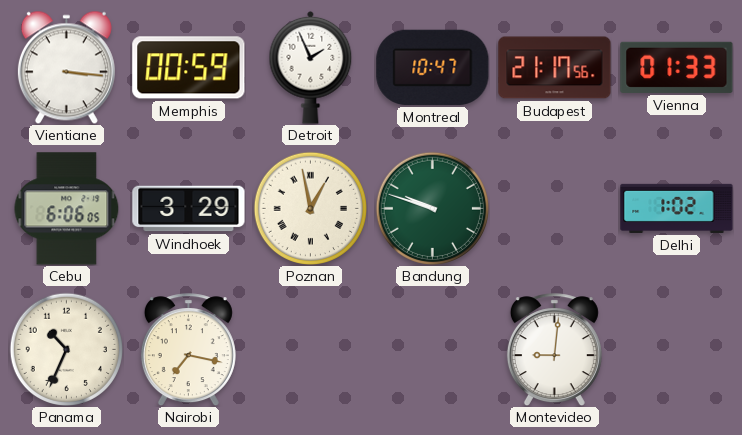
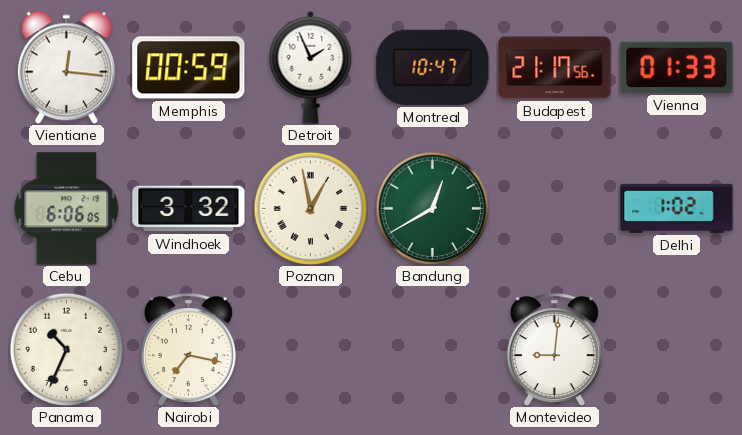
Vientiane: 3:16 -> 12:16 (66, 67)
Windhoek: 3:29 -> 3:32 (189, 209)
Bandung: 9:48 -> 12:40 (432, 208)
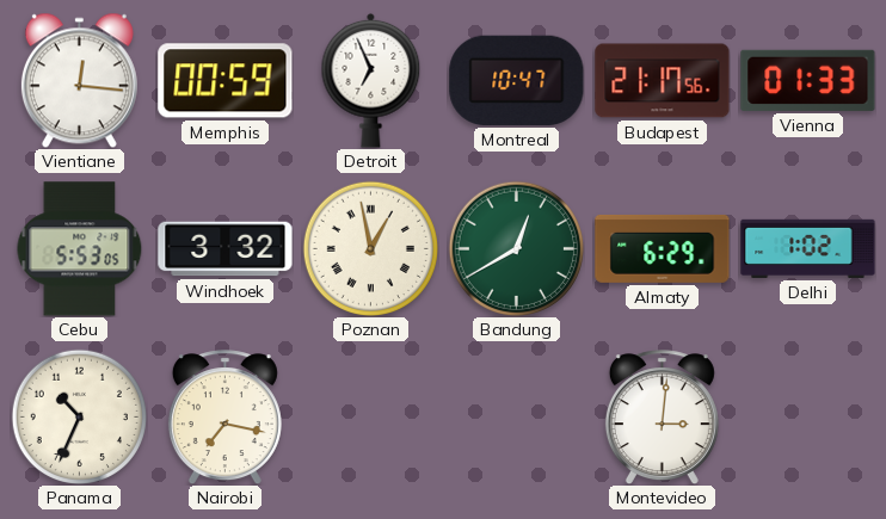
Detroit: 1:56 -> 6:56 (371, 80)
Cebu: 6:06 -> 5:53 (80, 249)
Almaty: none -> 6:29 (663, 248)
Montevideo: 9:01 -> 3:01 (662, 418)
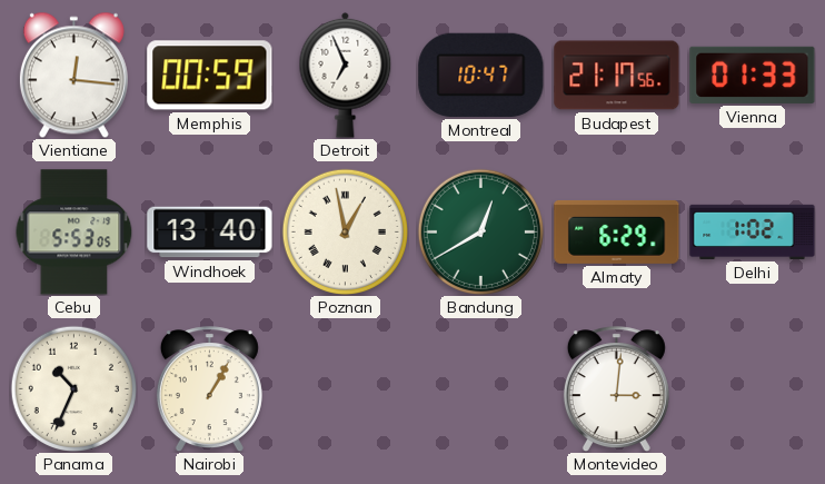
Windhoek: 3:32 -> 13:40 (210, 233)
Nairobi: 7:17 -> 1:05 (209, 389)
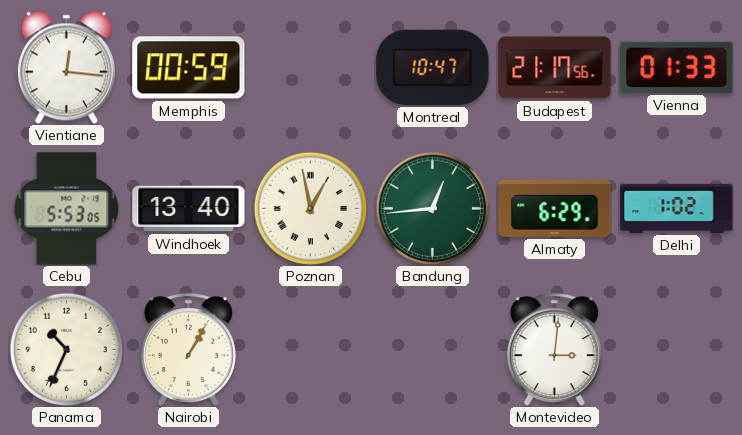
Detroit: 6:56 -> none (346, 75)
Bandung: 12:40 -> 12:44 (432, 208)
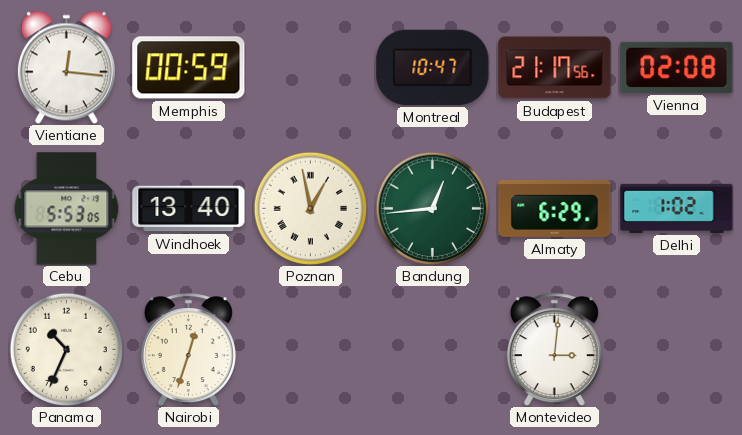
Vienna: 01:33 -> 02:08 (677, 67)
Nairobi: 1:05 -> 12:33 (188, 350)
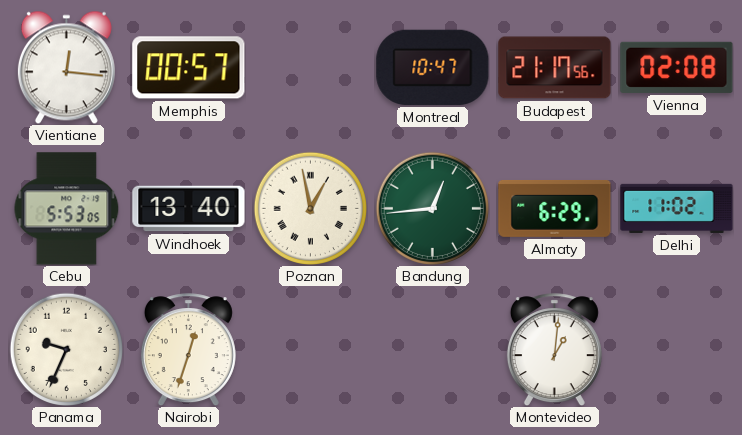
Memphis: 00:59 -> 00:57 (189, 68)
Delhi: 1:02 -> 11:02 (677, 208)
Panama: 10:34 -> 9:34 (66, 349)
Montevideo: 3:01 -> 1:01 (554, 350)
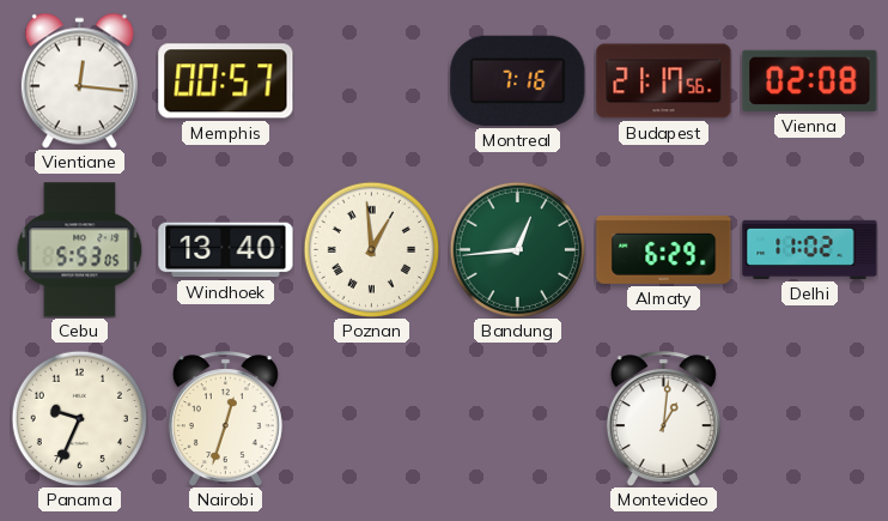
Montreal: 10:47 -> 7:16 (518, 80)
Poznan: 12:58 -> 12:59 (371, 249)
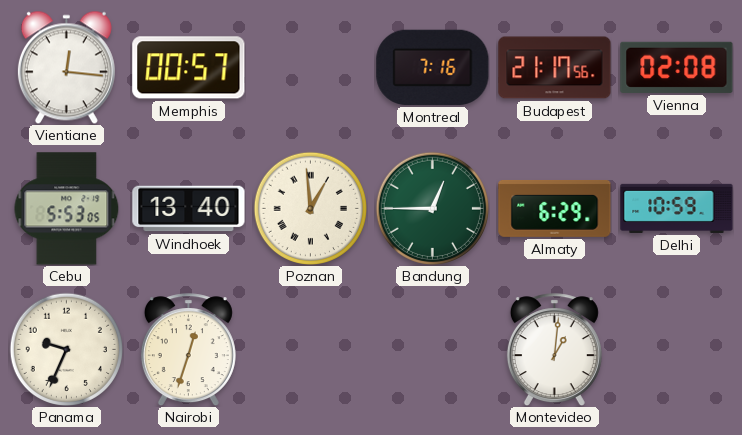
Bandung: 12:44 -> 12:45 (432, 208)
Delhi: 11:02 -> 10:59 (677, 208)
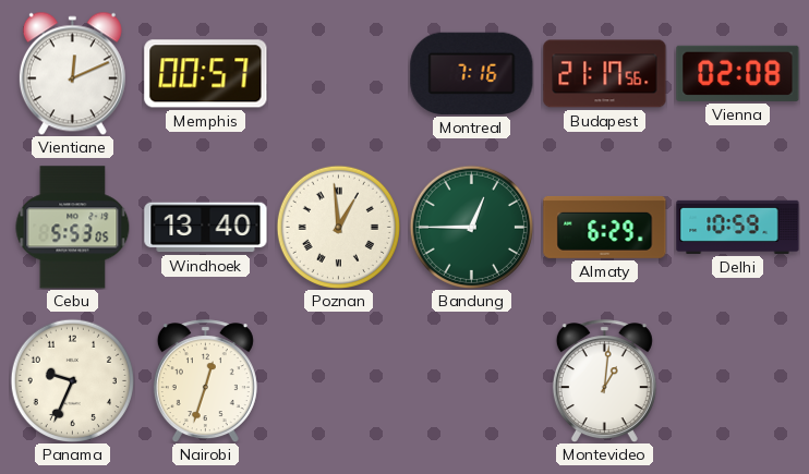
Vientiane: 12:16 -> 12:11 (72, 73)
